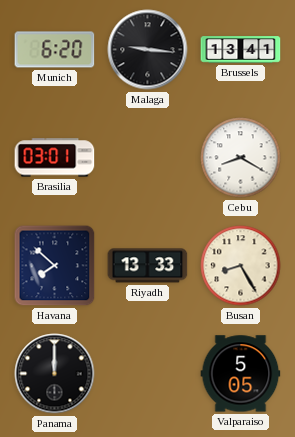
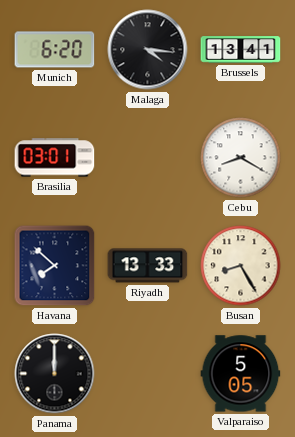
Malaga: 9:16 -> 4:16 (148, 50)
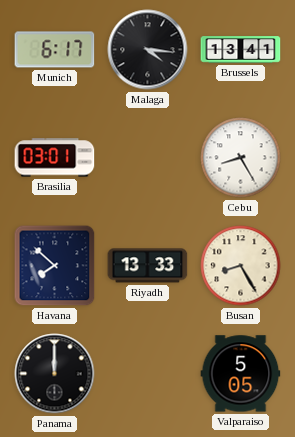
Munich: 6:20 -> 6:17 (55, 50)
Cebu: 8:20 -> 8:25 (241, 158)
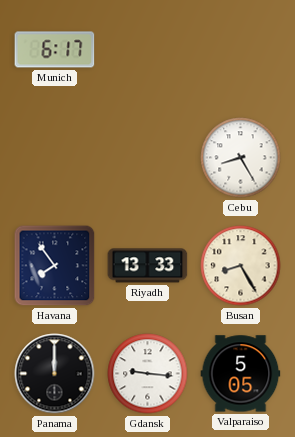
Malaga: 4:16 -> none (148, 50)
Brussels: 13:41 -> none (241, 50)
Brasilia: 03:01 -> none (55, 158)
Havana: 7:52 -> 7:54 (55, 266)
Gdansk: none -> 9:16 (148, 374)
